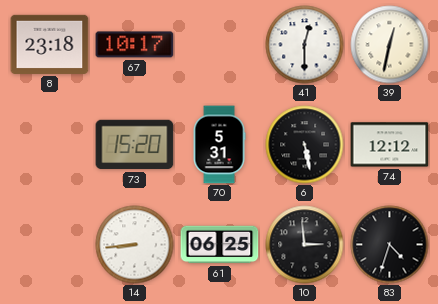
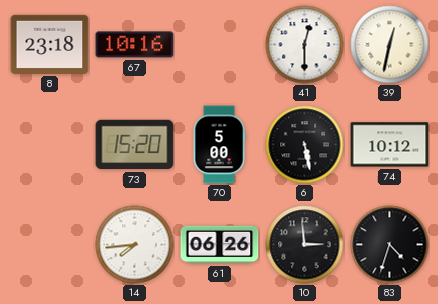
67: 10:17 -> 10:16 (135, 45)
70: 5:31 -> 5:00 (219, 145)
74: 12:12 -> 10:12 (390, 145)
14: 8:44 -> 7:44 (135, 245)
61: 06:25 -> 06:26 (220, 245)
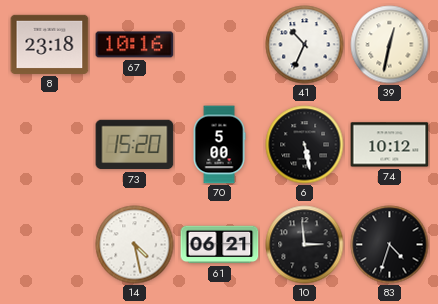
41: 12:30 -> 10:34 (305, 45)
14: 7:44 -> 4:28 (135, 245)
61: 06:26 -> 06:21 (220, 245)
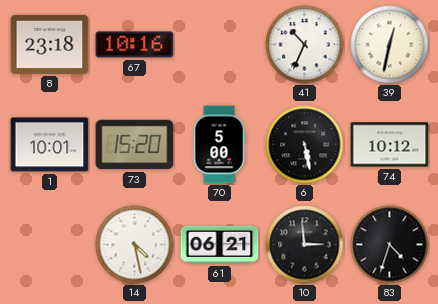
1: none -> 10:01 (50, 145)
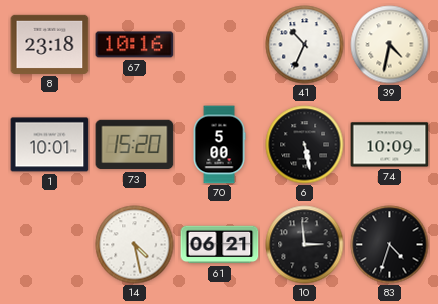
39: 12:32 -> 4:32 (390, 45)
74: 10:12 -> 10:09 (390, 145)
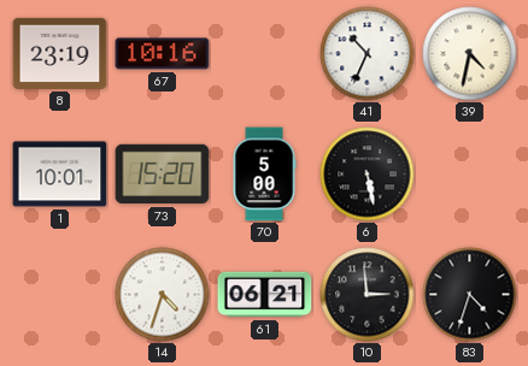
8: 23:18 -> 23:19 (60, 53)
74: 10:09 -> none (390, 145)
14: 4:28 -> 4:33 (163, 295)
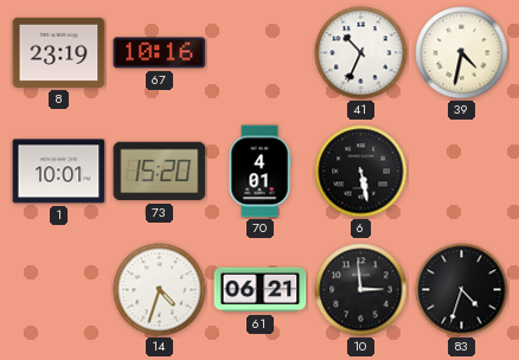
70: 5:00 -> 4:01 (259, 172)
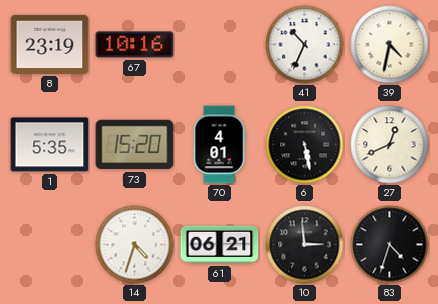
1: 10:01 -> 5:35 (50, 145)
27: none -> 12:41 (390, 145)
